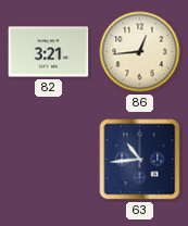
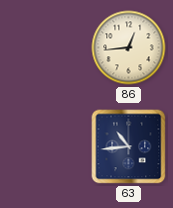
82: 3:21 -> none (49, 52)
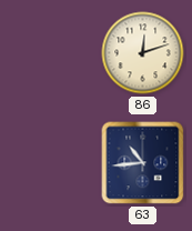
86: 12:44 -> 12:12 (143, 53)
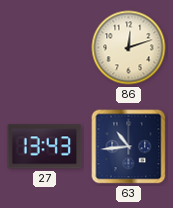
27: none -> 13:43 (45, 147)
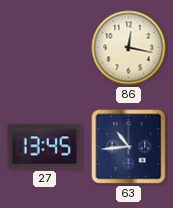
86: 12:12 -> 12:17 (129, 48)
27: 13:43 -> 13:45 (45, 147)
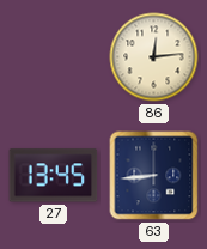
86: 12:17 -> 12:14 (154, 57)
63: 10:44 -> 8:44 (154, 176)
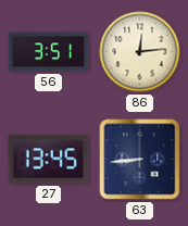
56: none -> 3:51 (49, 52)
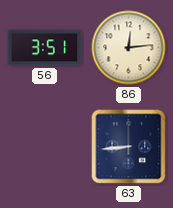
27: 13:45 -> none (49, 160)
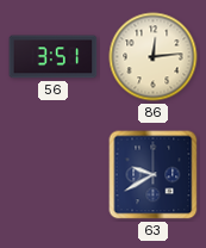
63: 8:44 -> 9:40 (154, 175)
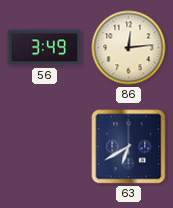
56: 3:51 -> 3:49 (45, 48)
63: 9:40 -> 6:40 (129, 147)
